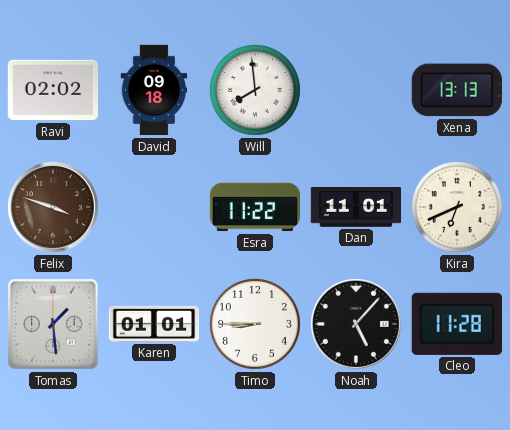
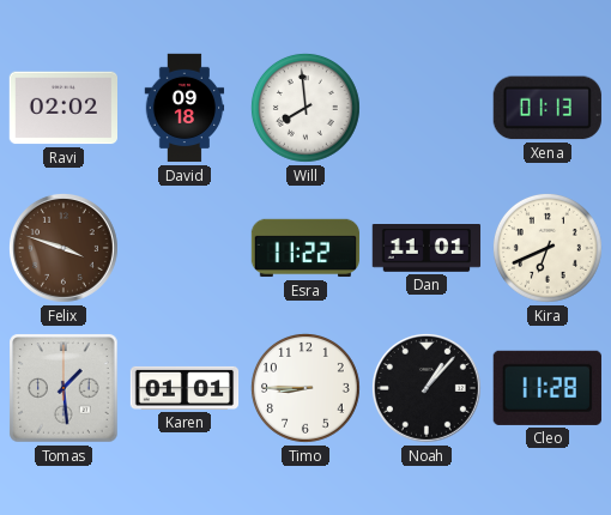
Xena: 13:13 -> 01:13 (548, 108)
Noah: 5:07 -> 1:07 (427, 388)
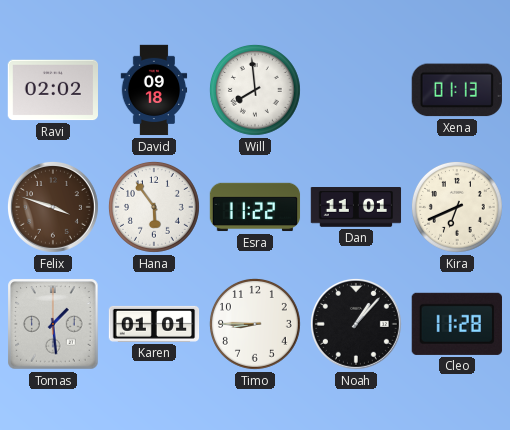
Hana: none -> 5:54 (154, 207)
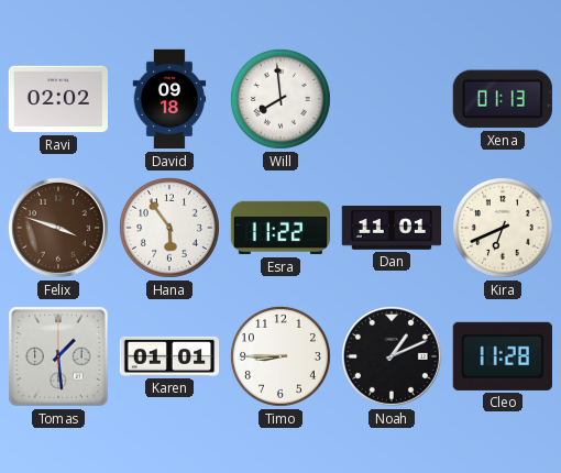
Noah: 1:07 -> 1:11 (392, 356)
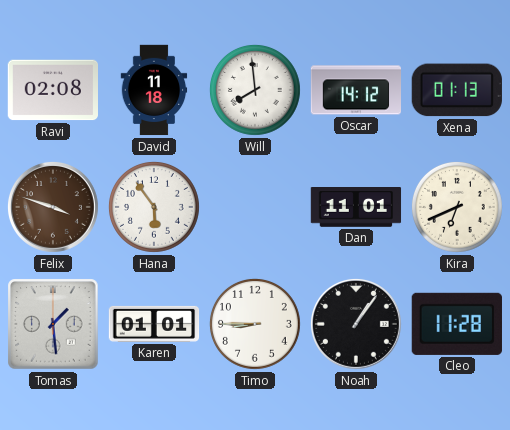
Ravi: 02:02 -> 02:08 (52, 90)
David: 09:18 -> 11:18 (154, 90)
Oscar: none -> 14:12 (356, 90)
Esra: 11:22 -> none (280, 228)
Noah: 1:11 -> 1:06 (356, 324)
